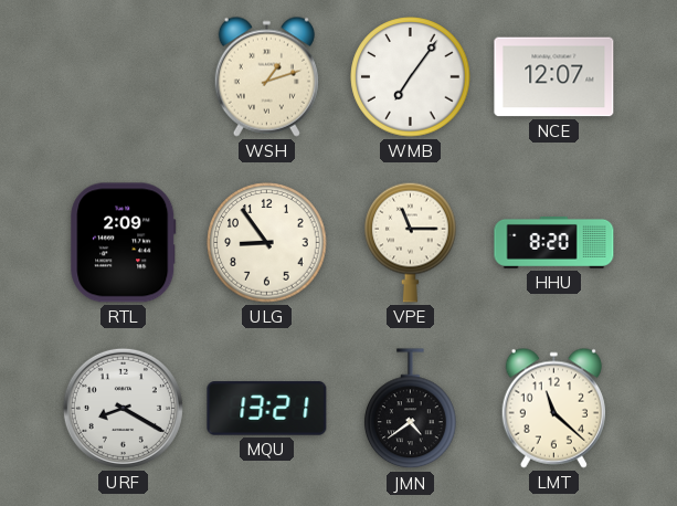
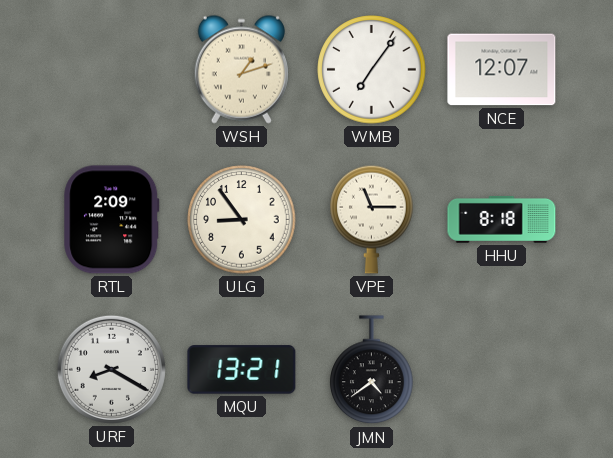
HHU: 8:20 -> 8:18 (502, 219)
LMT: 11:22 -> none (553, 408)
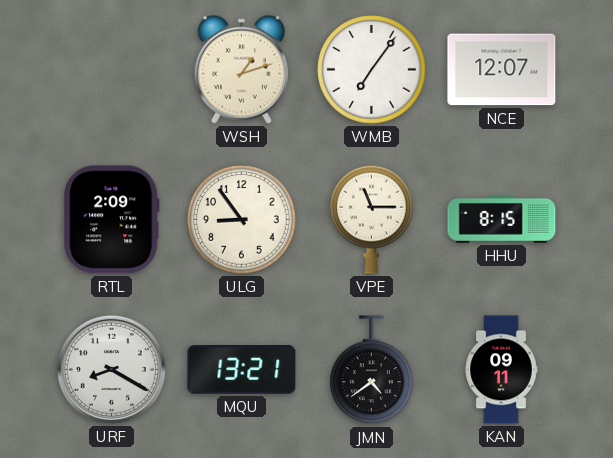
HHU: 8:18 -> 8:15 (502, 219)
KAN: none -> 09:11 (501, 370)
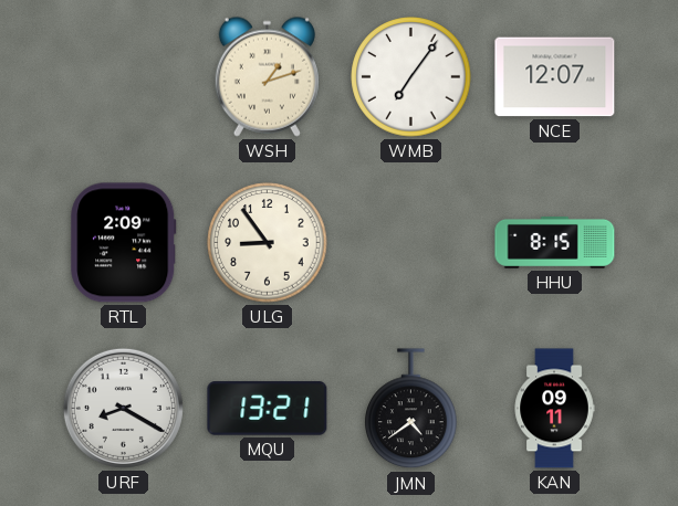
VPE: 11:15 -> none (372, 219)
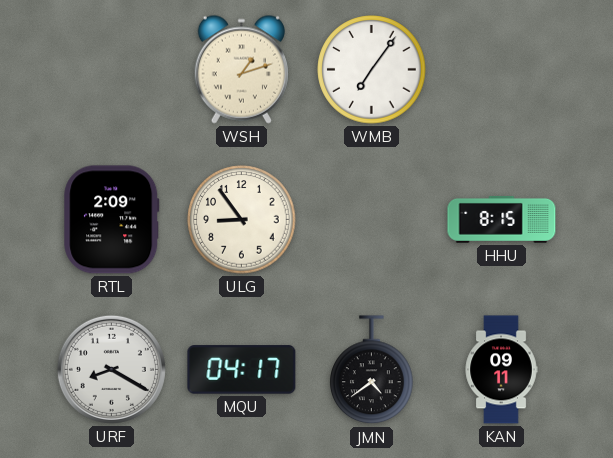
NCE: 12:07 -> none (555, 77)
MQU: 13:21 -> 04:17 (242, 370)
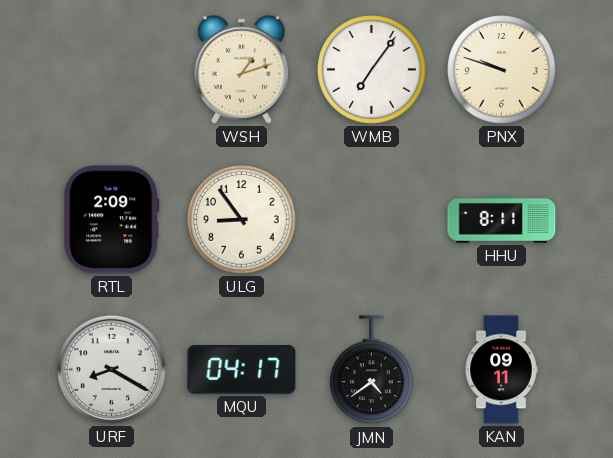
PNX: none -> 9:48 (502, 70)
HHU: 8:15 -> 8:11 (502, 219)
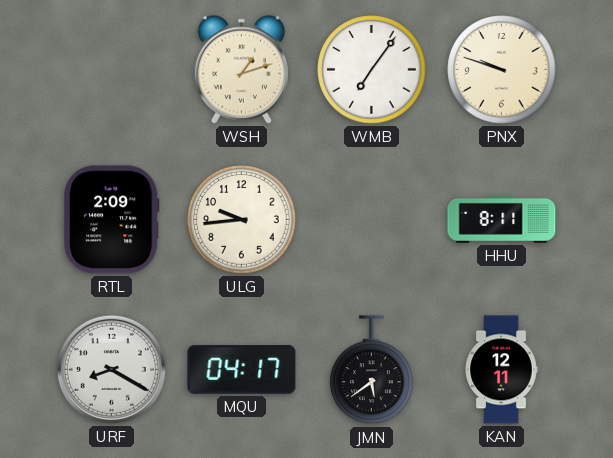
ULG: 8:54 -> 9:44 (242, 220)
JMN: 4:39 -> 5:39 (372, 370)
KAN: 09:11 -> 12:11 (501, 370)
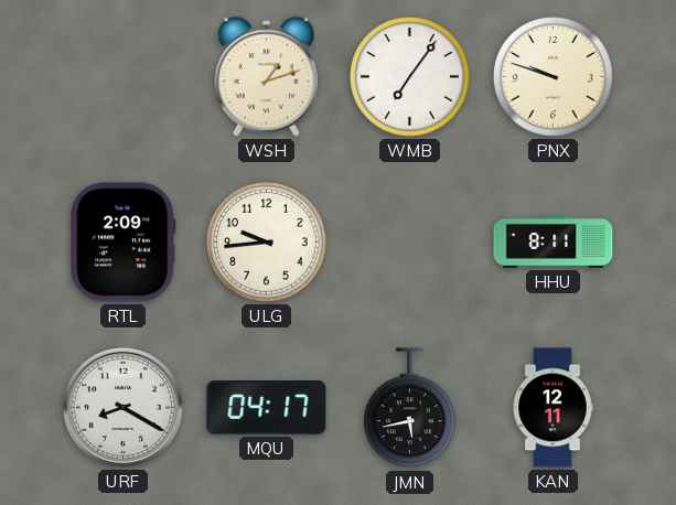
JMN: 5:39 -> 5:43 (410, 408)
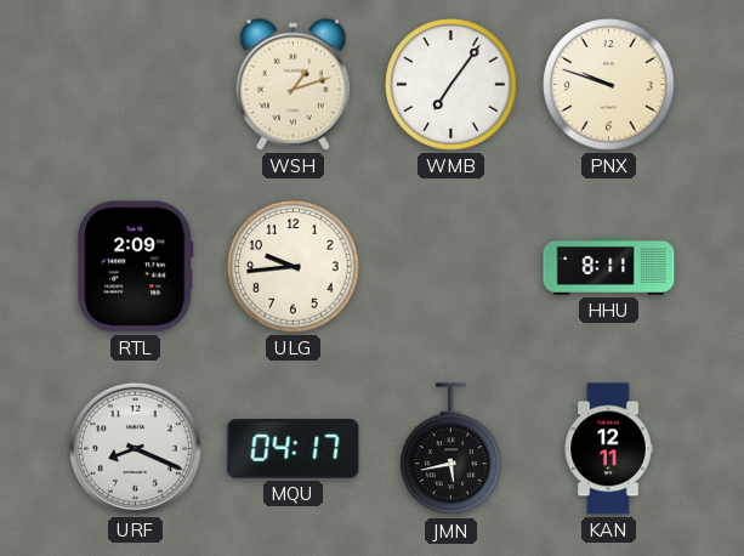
URF: 8:20 -> 8:19 (135, 448)
